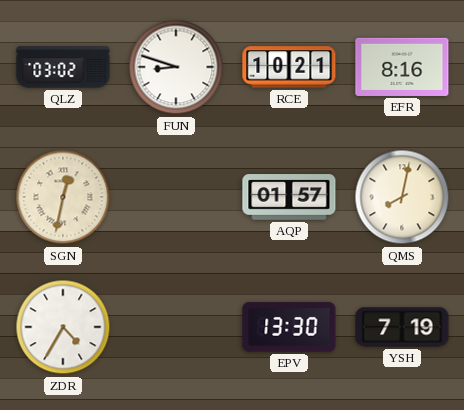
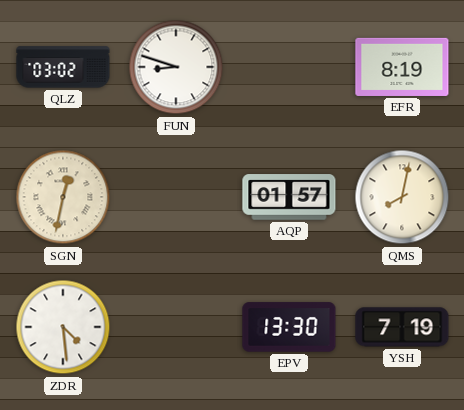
RCE: 10:21 -> none (289, 67)
EFR: 8:16 -> 8:19 (402, 67)
ZDR: 4:35 -> 4:29 (63, 327)
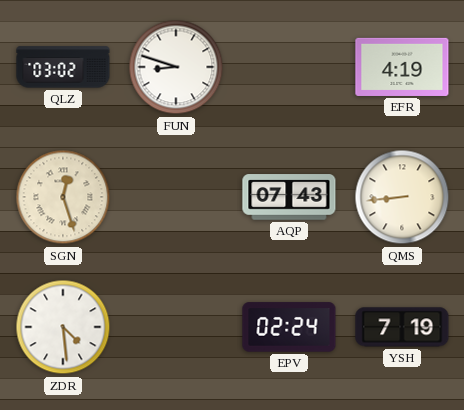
EFR: 8:19 -> 4:19 (402, 67)
SGN: 12:32 -> 12:27 (63, 197)
AQP: 01:57 -> 07:43 (289, 197)
QMS: 8:02 -> 8:44 (402, 197)
EPV: 13:30 -> 02:24 (289, 327)
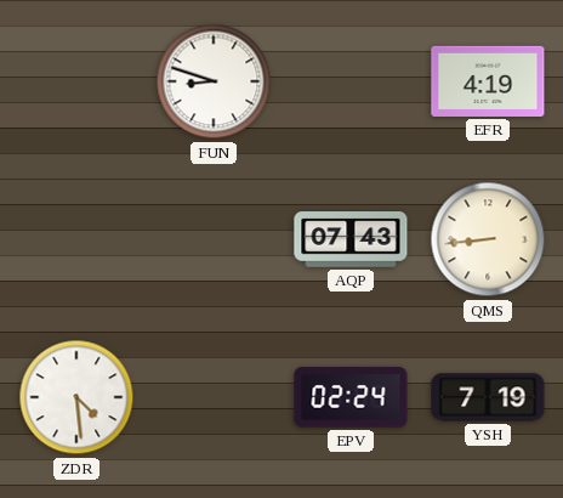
QLZ: 03:02 -> none (63, 67)
SGN: 12:27 -> none (63, 197)
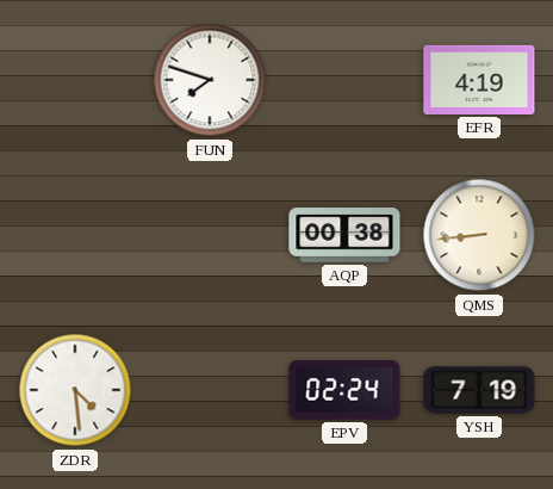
FUN: 8:48 -> 7:48 (210, 80)
AQP: 07:43 -> 00:38 (344, 235)
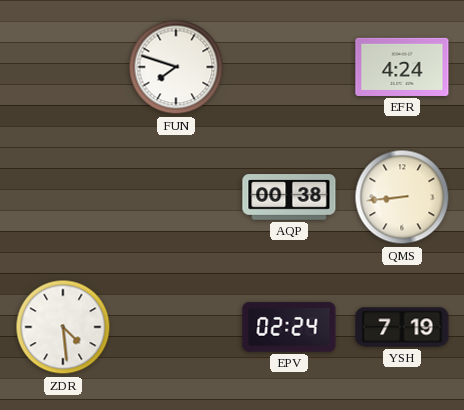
EFR: 4:19 -> 4:24 (402, 67)
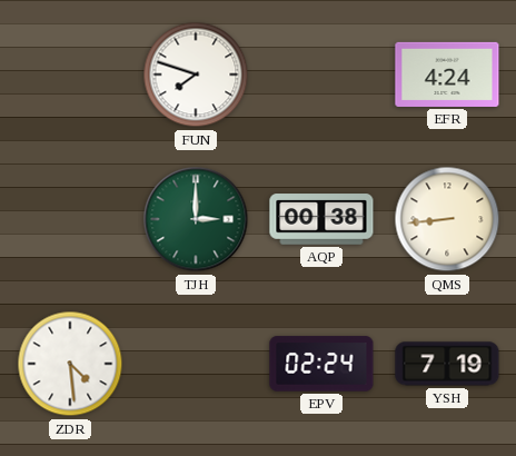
TJH: none -> 3:00 (196, 219)
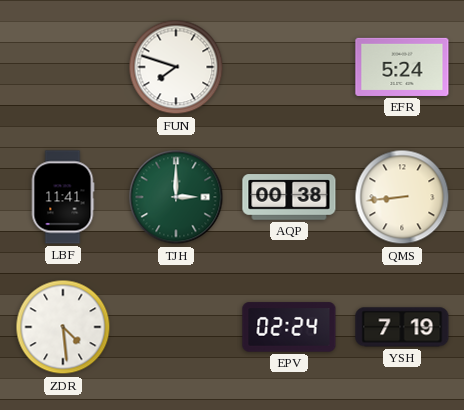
EFR: 4:24 -> 5:24 (402, 67)
LBF: none -> 11:41 (63, 197)
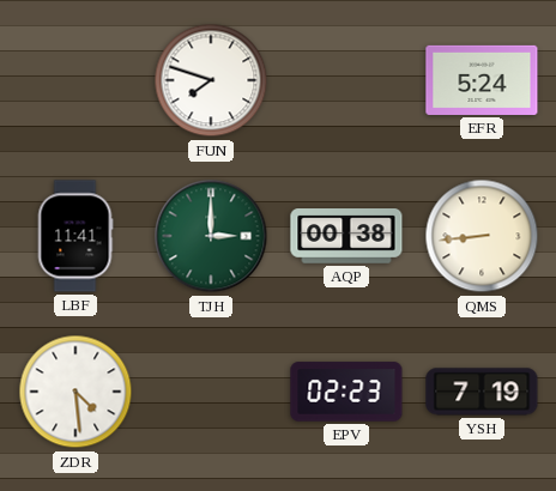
EPV: 02:24 -> 02:23 (346, 392)
